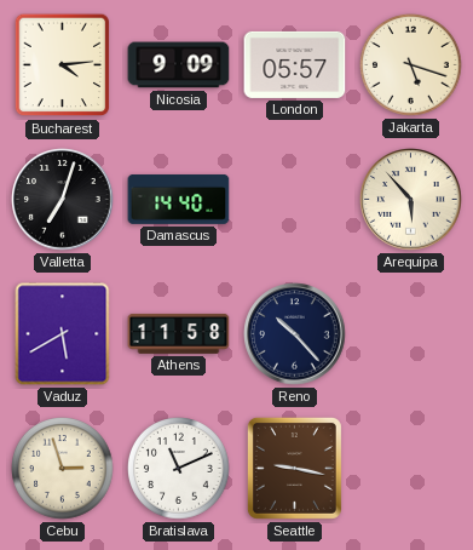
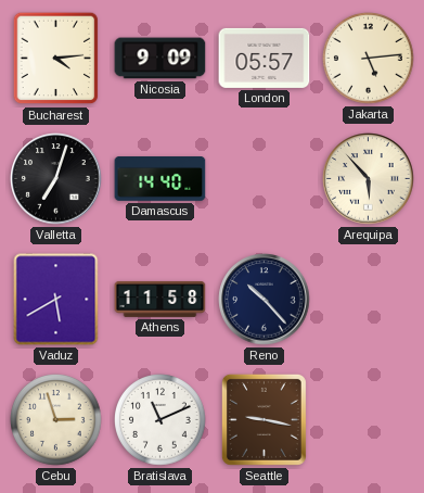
Jakarta: 5:18 -> 5:14 (369, 59)
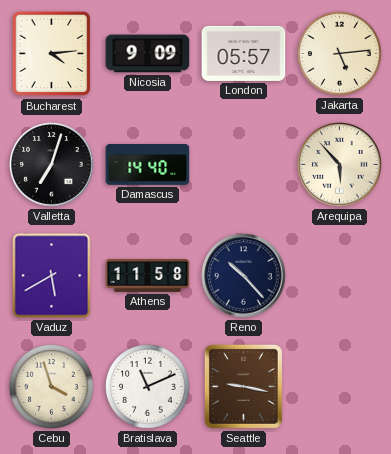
Cebu: 2:57 -> 3:57 (52, 387)
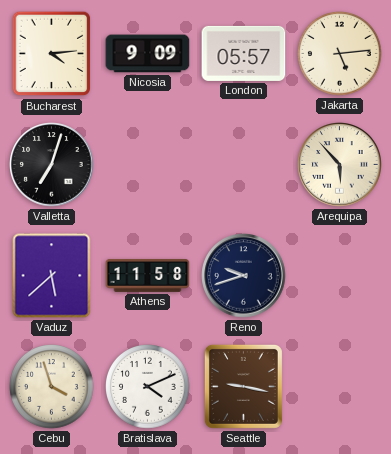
Damascus: 14:40 -> none (148, 165)
Vaduz: 5:40 -> 5:38 (52, 276)
Reno: 10:23 -> 9:42 (244, 276)
Bratislava: 11:11 -> 4:11 (148, 387)
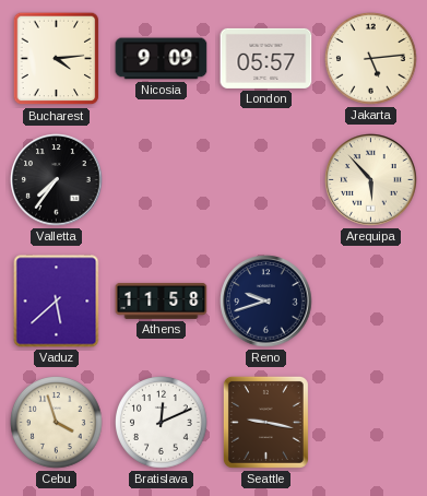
Valletta: 7:03 -> 7:36 (57, 180)
Bratislava: 4:11 -> 12:11 (162, 423)
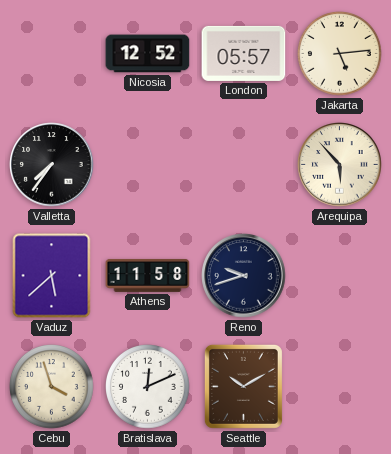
Bucharest: 4:14 -> none (57, 59)
Nicosia: 9:09 -> 12:52 (148, 54)
Seattle: 9:17 -> 10:10 (243, 386)
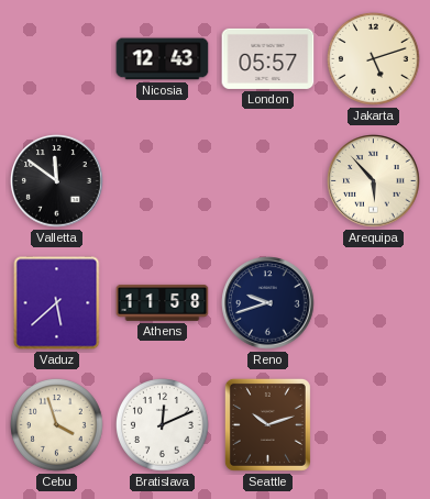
Nicosia: 12:52 -> 12:43 (163, 59)
Jakarta: 5:14 -> 5:12 (374, 59)
Valletta: 7:36 -> 11:51 (57, 181)
Seattle: 10:10 -> 10:12 (267, 424)
